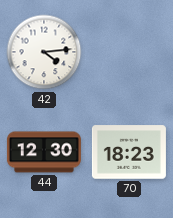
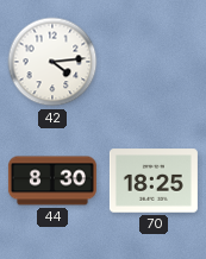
44: 12:30 -> 8:30 (52, 181)
70: 18:23 -> 18:25 (154, 181)
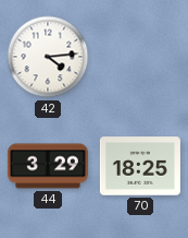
44: 8:30 -> 3:29 (48, 166)
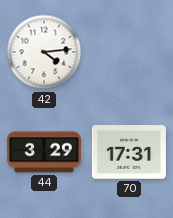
70: 18:25 -> 17:31 (129, 152)
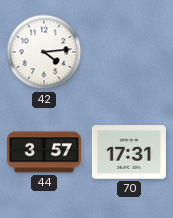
44: 3:29 -> 3:57 (44, 152)
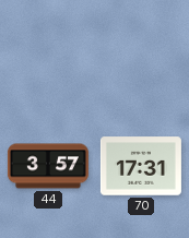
42: 4:14 -> none (44, 52)
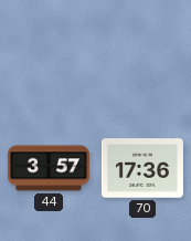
70: 17:31 -> 17:36 (142, 168)
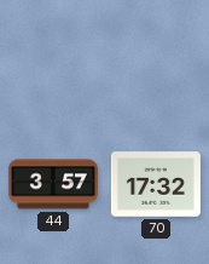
70: 17:36 -> 17:32 (156, 184)
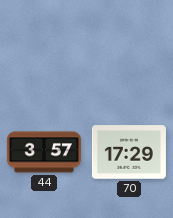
70: 17:32 -> 17:29 (129, 152)
